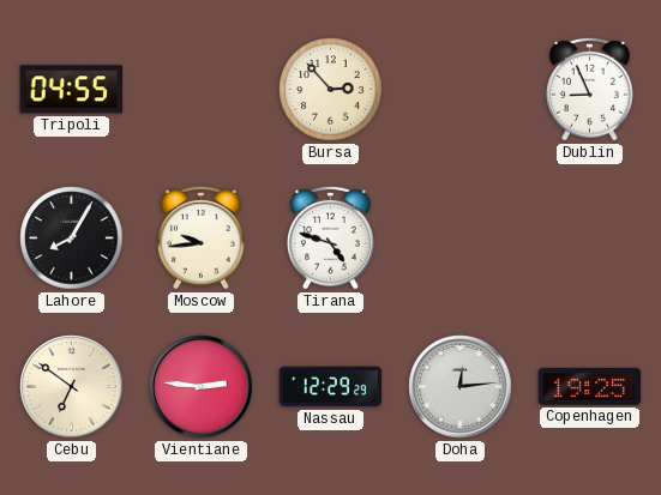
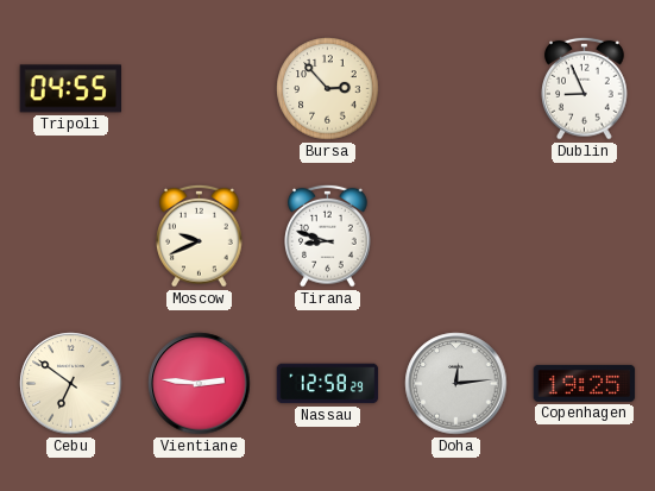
Lahore: 8:05 -> none (72, 239)
Moscow: 9:44 -> 9:41 (200, 235)
Tirana: 4:48 -> 8:48 (328, 235)
Nassau: 12:29 -> 12:58 (328, 384)
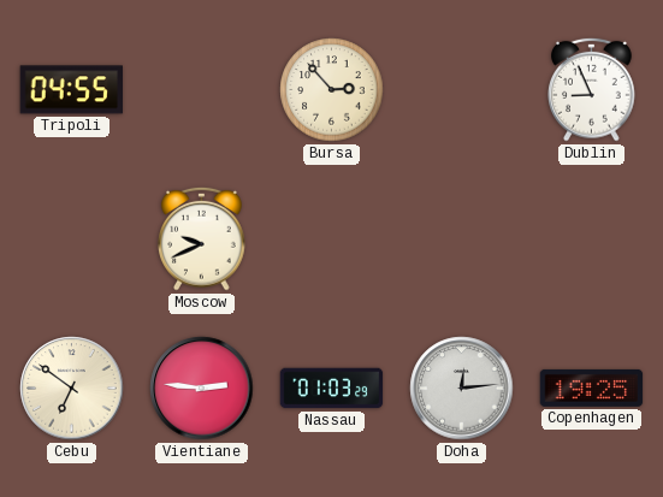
Tirana: 8:48 -> none (328, 235)
Nassau: 12:58 -> 01:03 (332, 389)
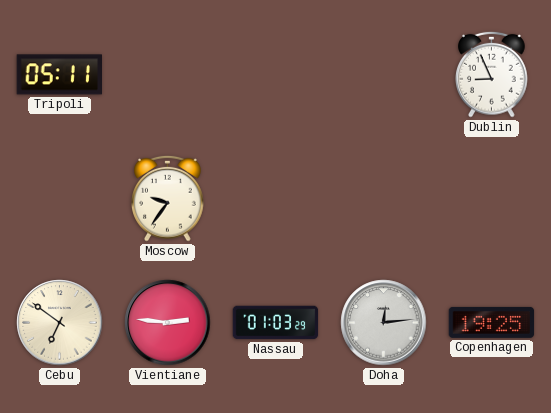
Tripoli: 04:55 -> 05:11 (59, 75)
Bursa: 2:53 -> none (332, 90)
Moscow: 9:41 -> 9:36 (168, 198)
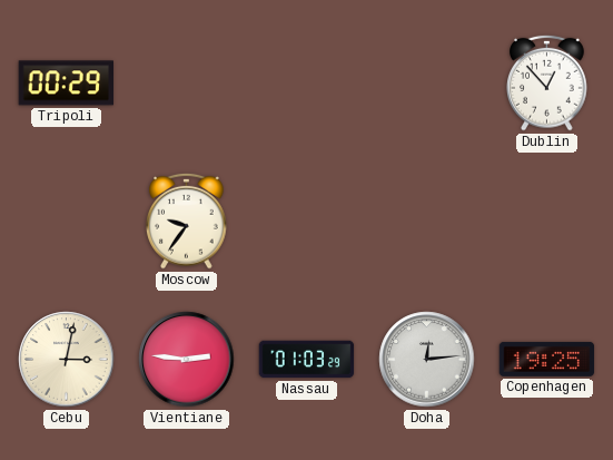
Tripoli: 05:11 -> 00:29 (66, 84)
Dublin: 8:56 -> 12:53 (547, 82)
Cebu: 6:51 -> 3:02 (67, 360)
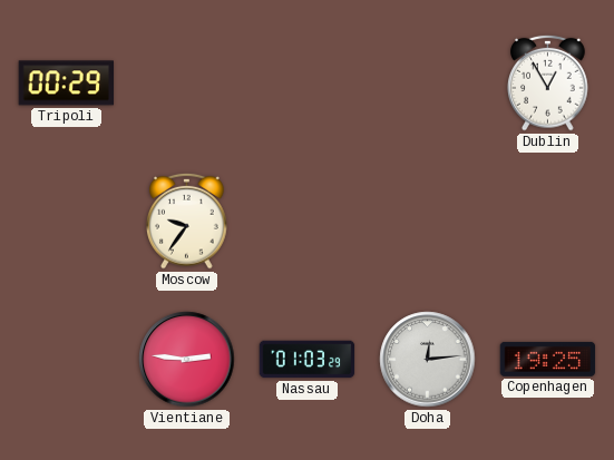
Dublin: 12:53 -> 12:55 (548, 82)
Cebu: 3:02 -> none (67, 360)
